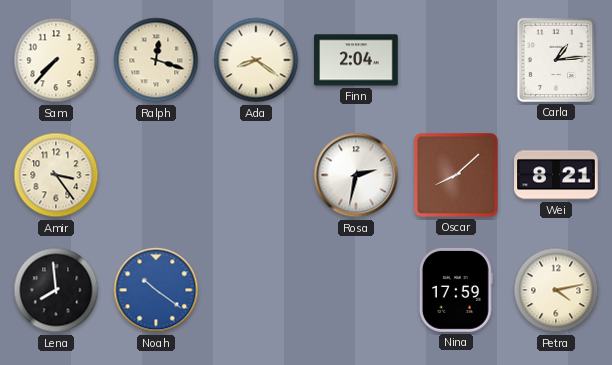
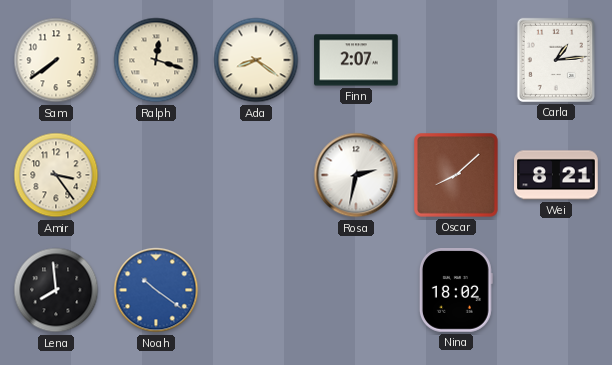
Sam: 7:37 -> 7:39 (56, 60)
Finn: 2:04 -> 2:07 (356, 60)
Nina: 17:59 -> 18:02 (456, 291)
Petra: 4:13 -> none (556, 290)
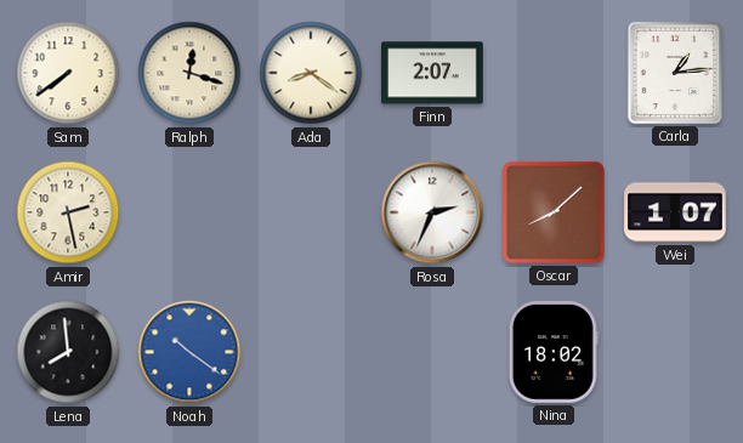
Amir: 3:24 -> 2:28 (68, 212)
Rosa: 2:32 -> 2:34 (432, 212)
Wei: 8:21 -> 1:07 (675, 212)
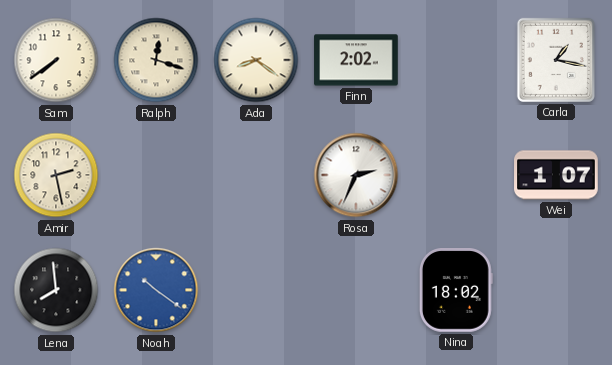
Finn: 2:07 -> 2:02 (356, 60)
Carla: 1:14 -> 1:17 (556, 60)
Oscar: 8:08 -> none (555, 214)
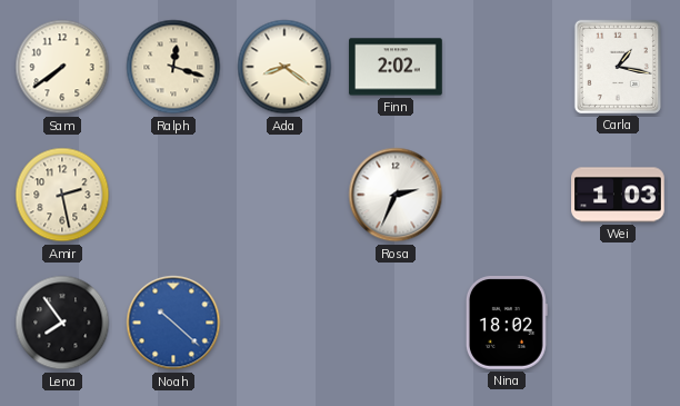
Wei: 1:07 -> 1:03 (618, 195)
Lena: 7:59 -> 7:54 (62, 323)
Noah: 10:21 -> 10:22 (173, 323)
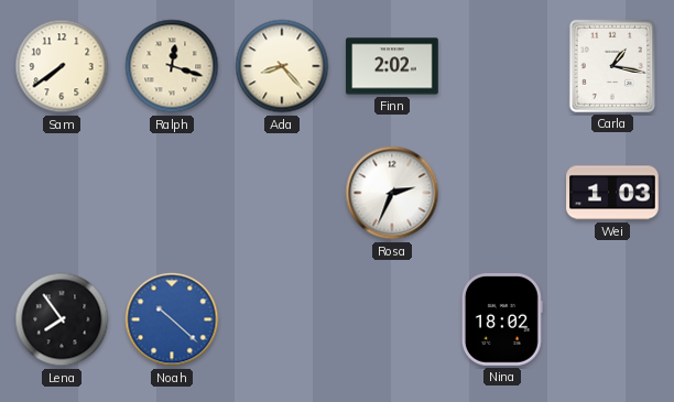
Ada: 8:21 -> 8:23 (282, 66)
Amir: 2:28 -> none (62, 195)
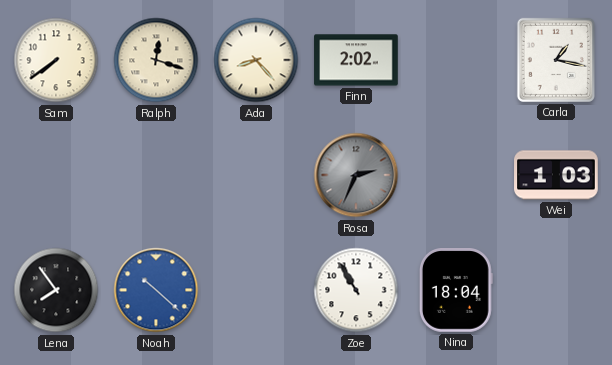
Rosa dial: white -> grey (356, 175)
Zoe: none -> 10:55 (356, 290)
Nina: 18:02 -> 18:04 (456, 291)
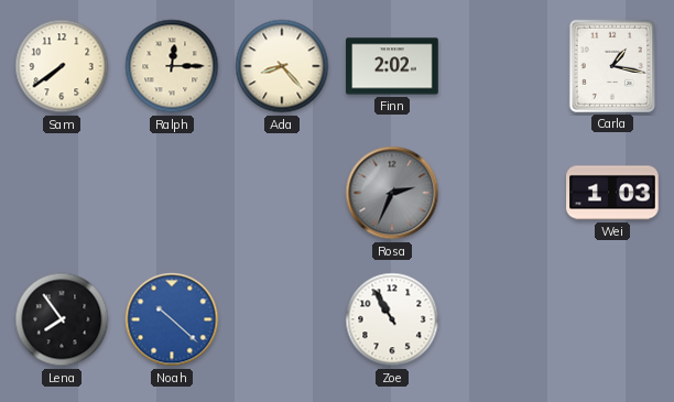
Ralph: 12:18 -> 12:15 (172, 66)
Nina: 18:04 -> none (456, 291)
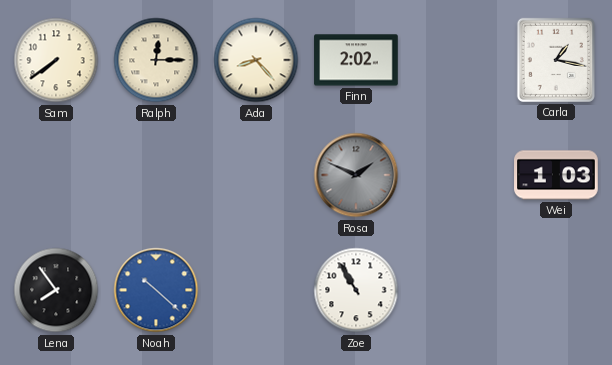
Rosa: 2:34 -> 1:49 (356, 175)
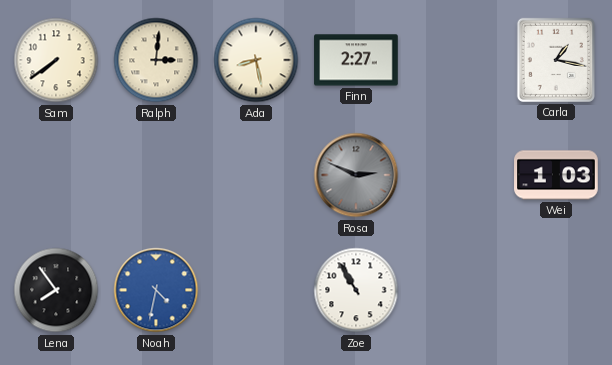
Ralph: 12:15 -> 3:01 (156, 60)
Ada: 8:23 -> 8:28 (256, 60)
Finn: 2:02 -> 2:27 (356, 60)
Rosa: 1:49 -> 2:49 (356, 175)
Noah: 10:22 -> 4:32 (156, 290)
